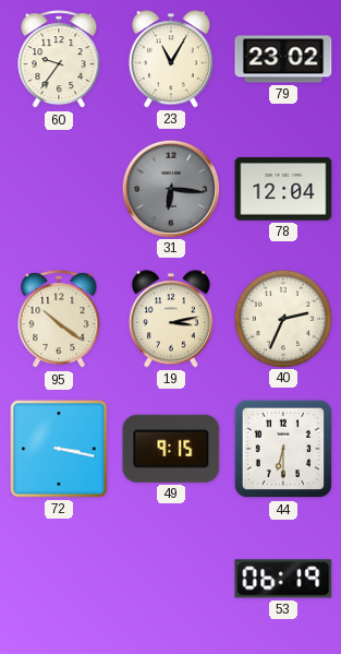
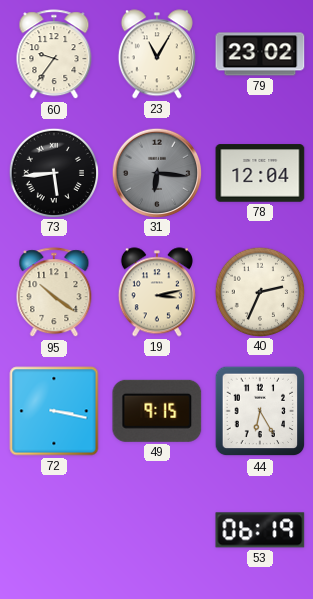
73: none -> 5:44 (53, 172)
44: 6:30 -> 6:25 (260, 411)
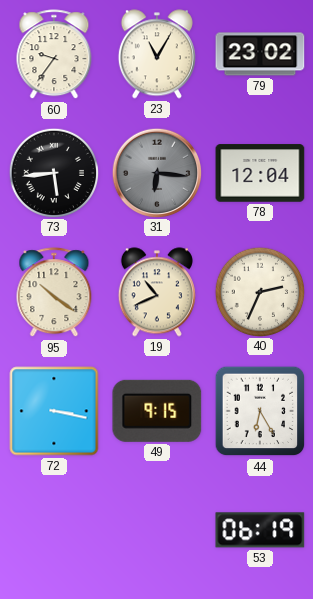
19: 3:13 -> 10:41 (157, 292)
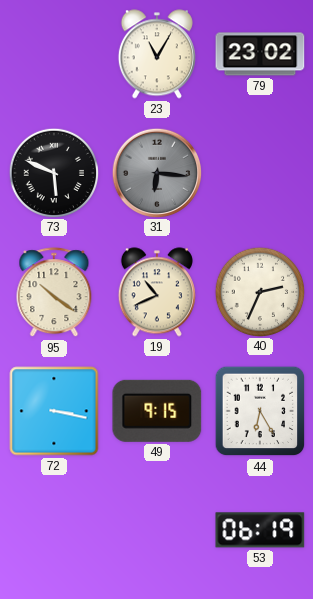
60: 9:36 -> none (54, 55)
73: 5:44 -> 5:49 (53, 172)
78: 12:04 -> none (260, 173)
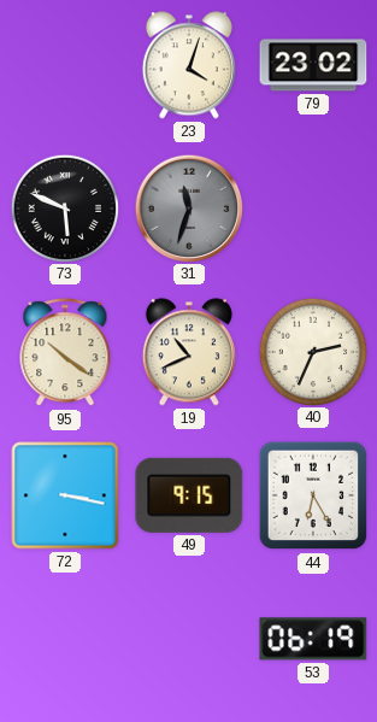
23: 11:05 -> 4:03 (189, 65)
31: 6:16 -> 11:33 (188, 207)
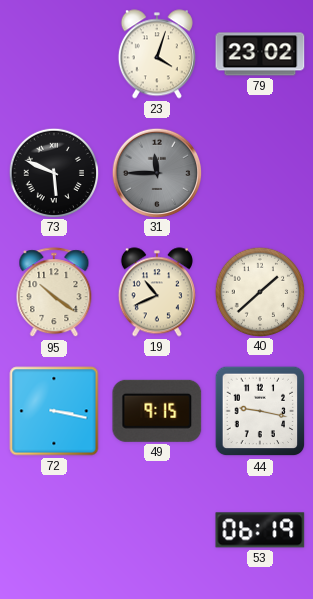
31: 11:33 -> 11:45 (156, 172)
40: 2:34 -> 1:38 (259, 291)
44: 6:25 -> 9:17 (260, 411)
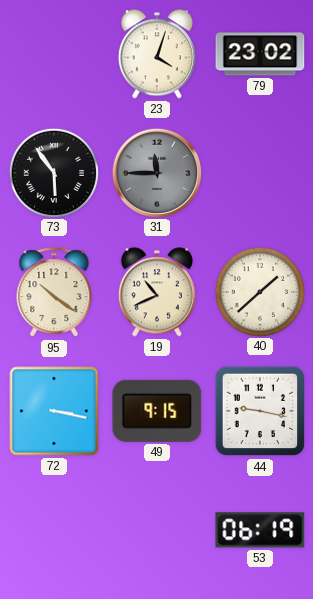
73: 5:49 -> 5:54 (53, 172)
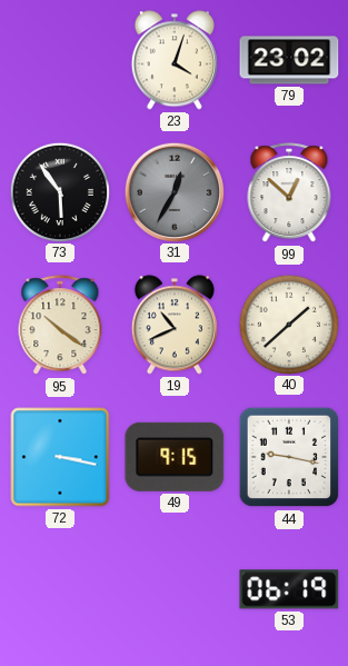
31: 11:45 -> 12:35 (173, 191)
99: none -> 12:52 (289, 193)
